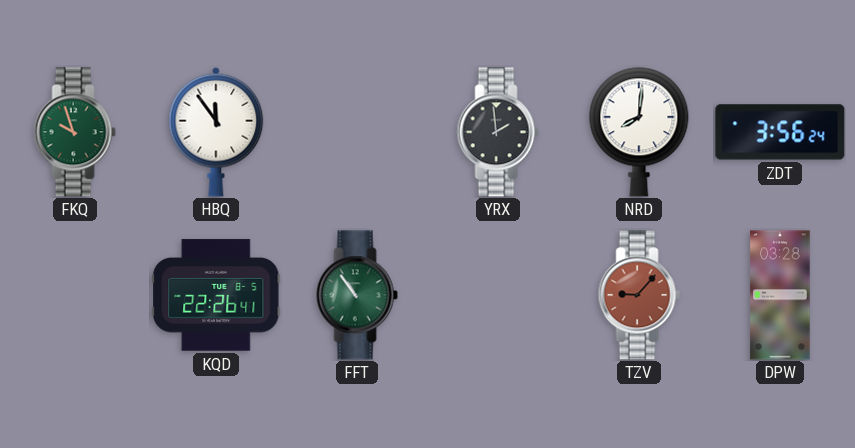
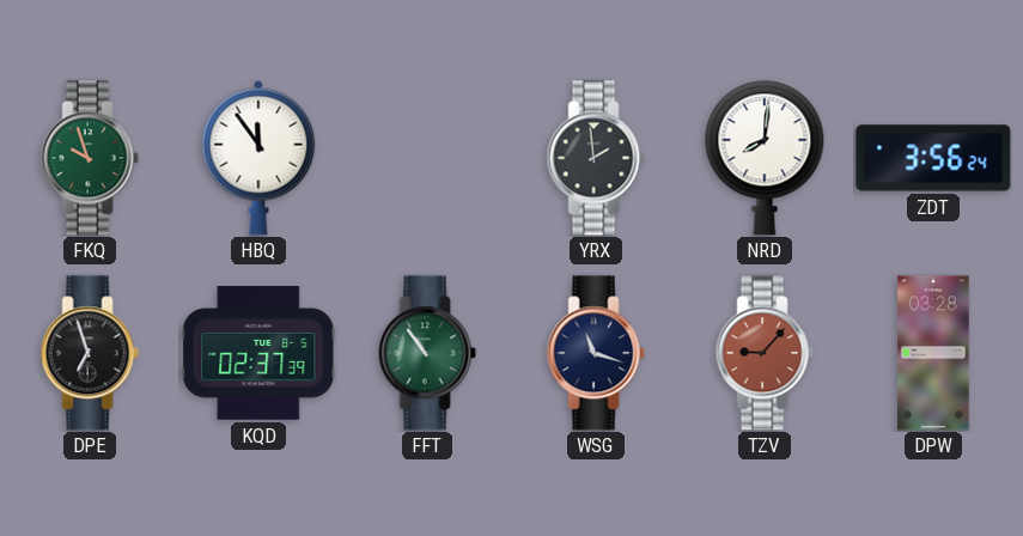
DPE: none -> 6:57 (90, 353)
KQD: 22:26 -> 02:37 (258, 353)
WSG: none -> 11:18 (596, 353)
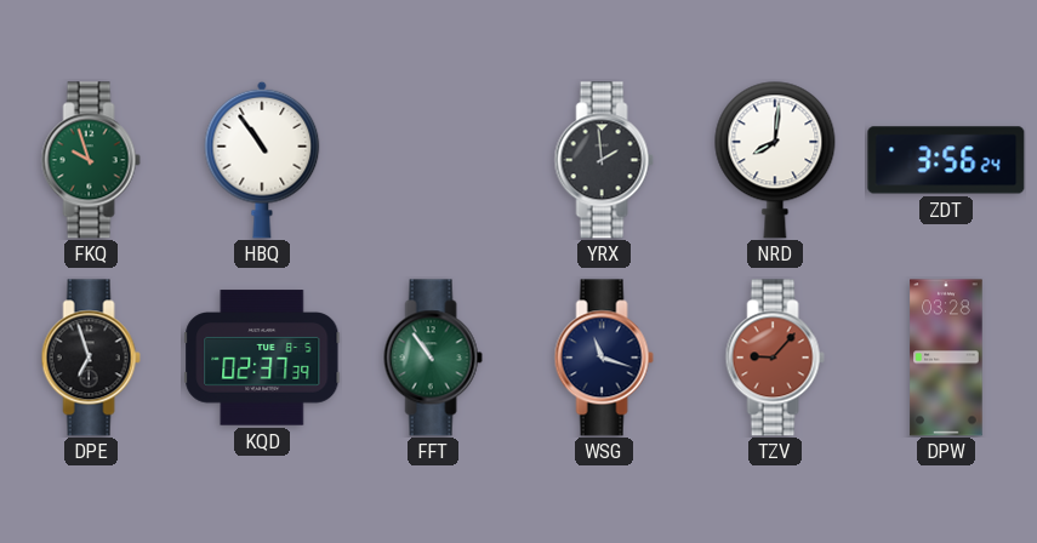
HBQ: 11:54 -> 10:54 (262, 160)
